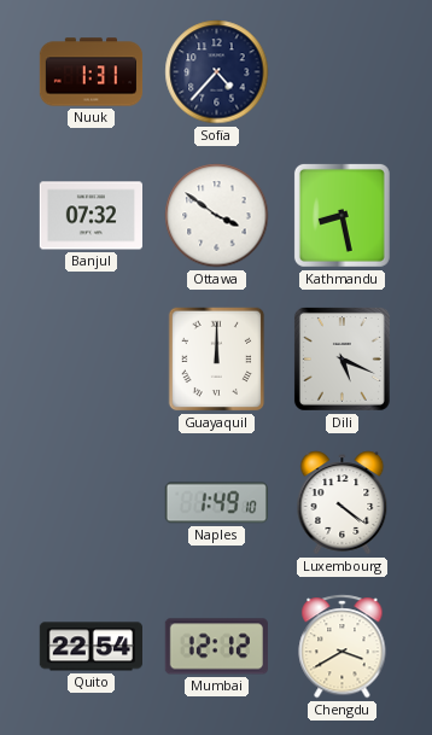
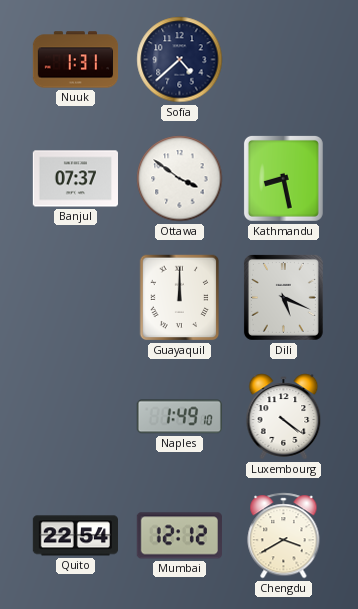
Sofia: 4:37 -> 4:38 (180, 60)
Banjul: 07:32 -> 07:37 (75, 179)
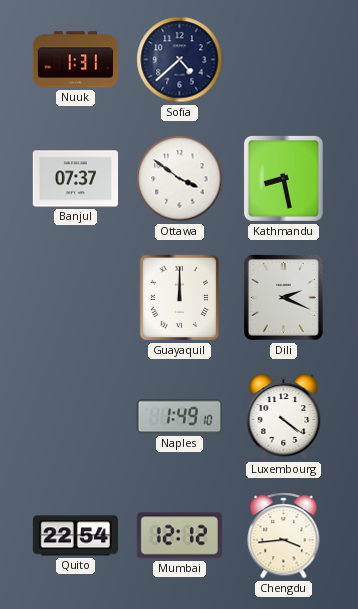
Dili: 5:19 -> 2:19 (283, 297)
Chengdu: 3:40 -> 3:44 (284, 536)
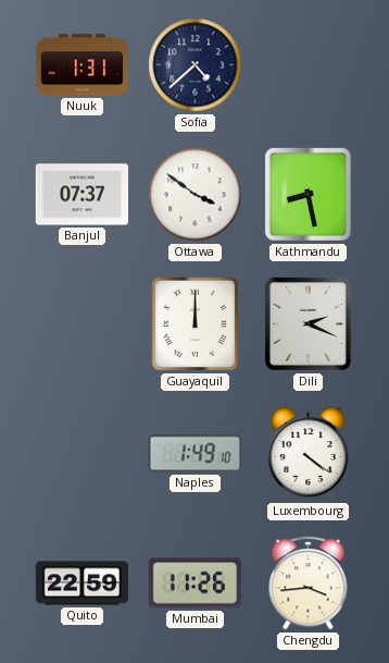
Quito: 22:54 -> 22:59 (81, 584)
Mumbai: 12:12 -> 11:26 (195, 584)
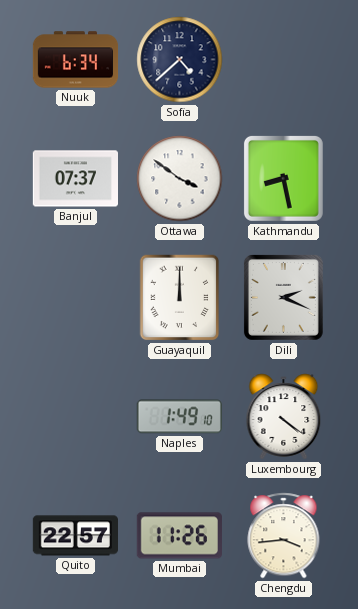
Nuuk: 1:31 -> 6:34 (76, 60)
Quito: 22:59 -> 22:57 (75, 536)
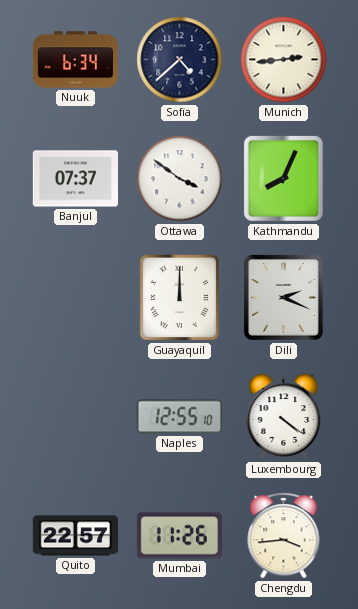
Munich: none -> 2:44 (284, 60)
Kathmandu: 8:28 -> 8:04 (283, 178)
Naples: 1:49 -> 12:55 (179, 417)
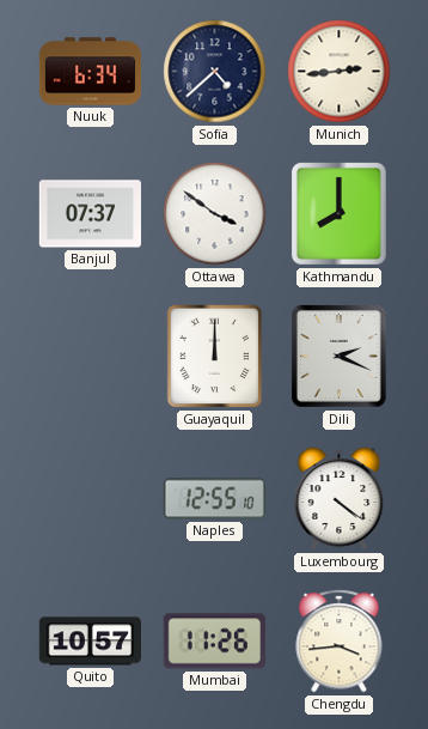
Kathmandu: 8:04 -> 8:00 (338, 213)
Quito: 22:57 -> 10:57 (90, 642)
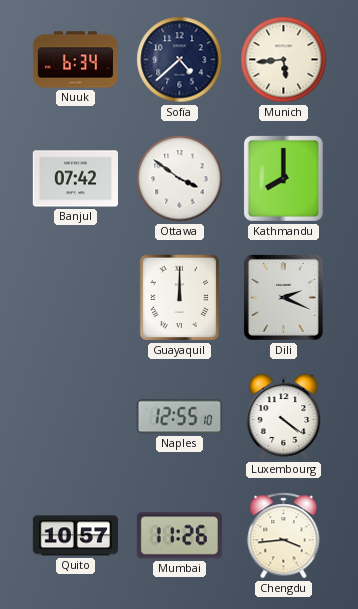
Munich: 2:44 -> 5:44 (284, 60)
Banjul: 07:37 -> 07:42 (75, 179)
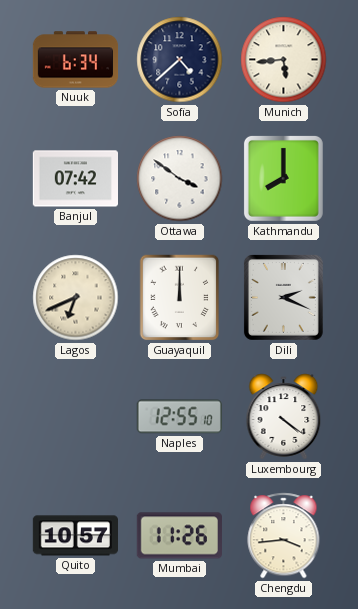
Lagos: none -> 6:41 (76, 298)
